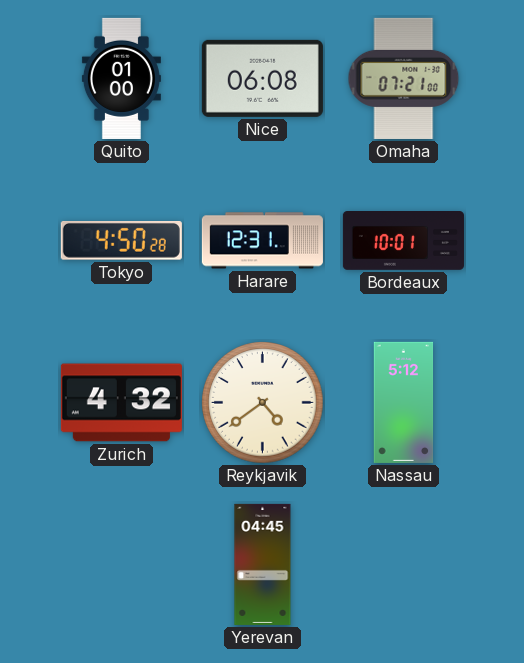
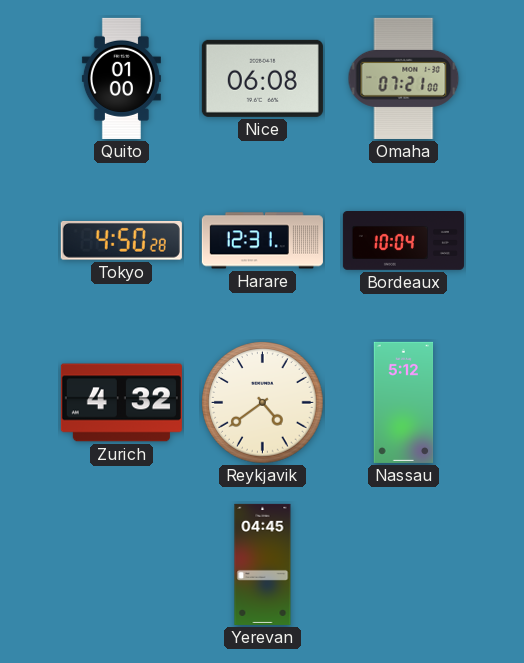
Bordeaux: 10:01 -> 10:04 (403, 241)
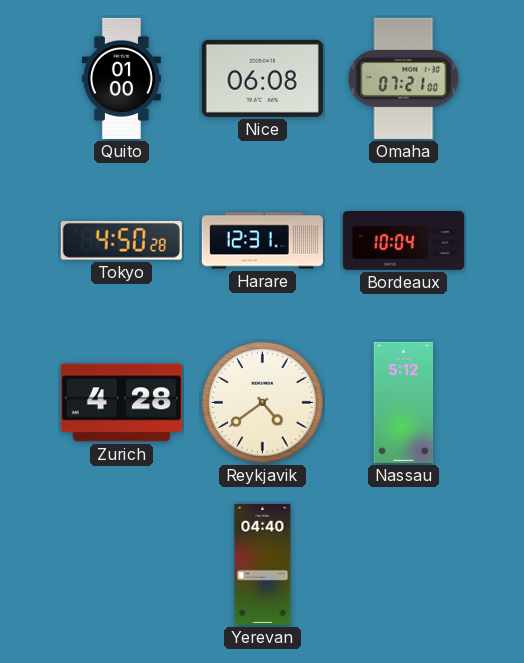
Zurich: 4:32 -> 4:28 (121, 403)
Yerevan: 04:45 -> 04:40 (263, 564)
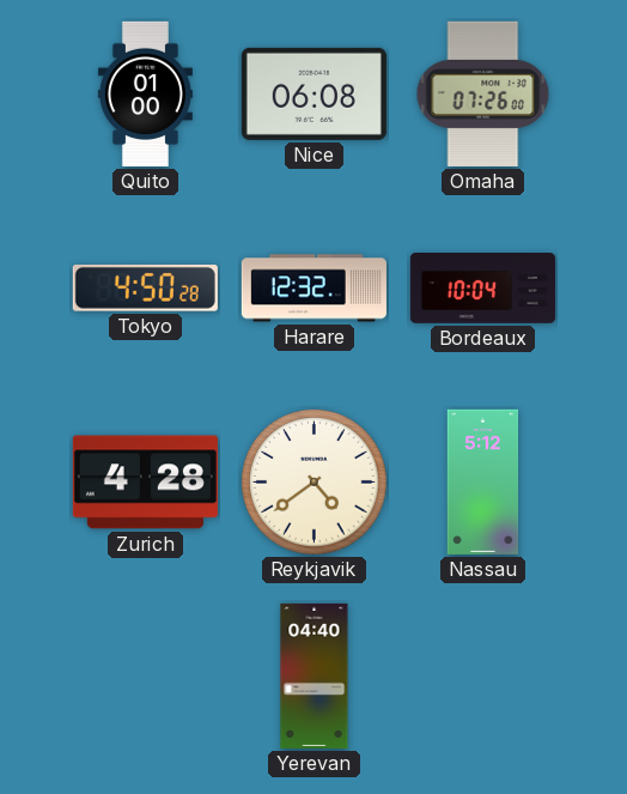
Omaha: 07:21 -> 07:26 (483, 93)
Harare: 12:31 -> 12:32 (313, 289)
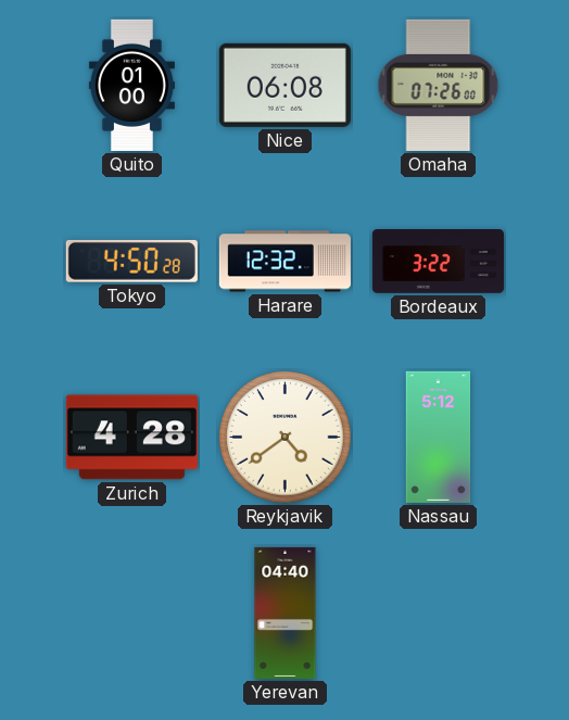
Bordeaux: 10:04 -> 3:22 (438, 262)
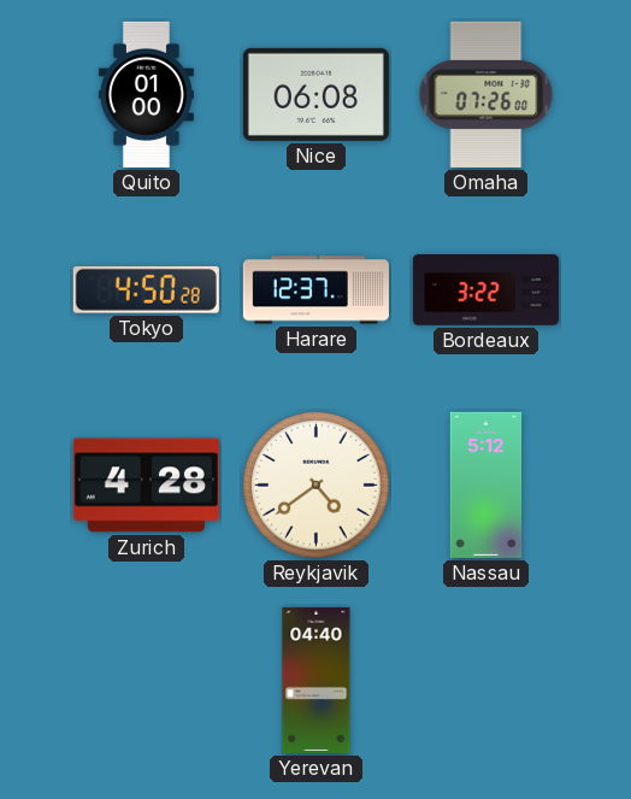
Harare: 12:32 -> 12:37 (315, 290)
